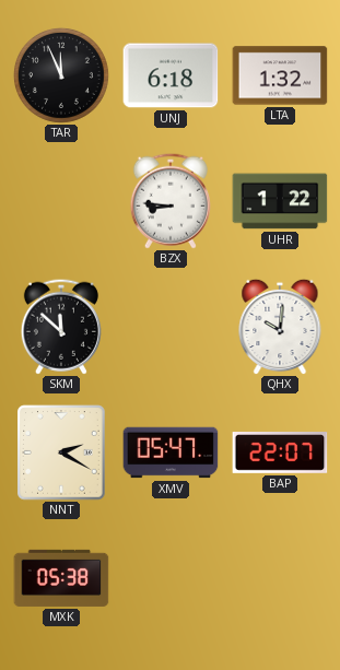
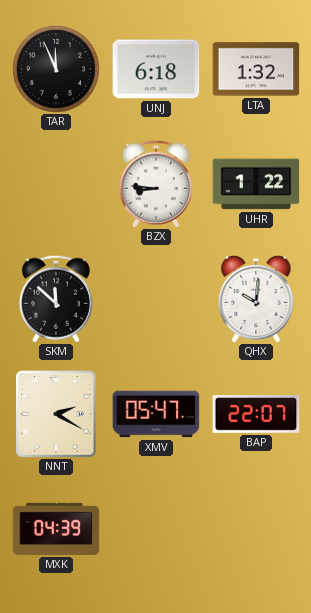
MXK: 05:38 -> 04:39 (56, 529)
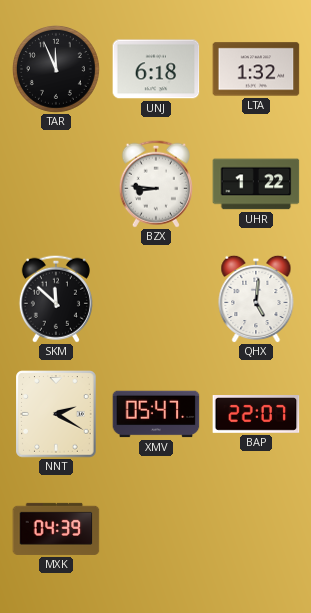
QHX: 10:01 -> 5:01 (256, 299)
